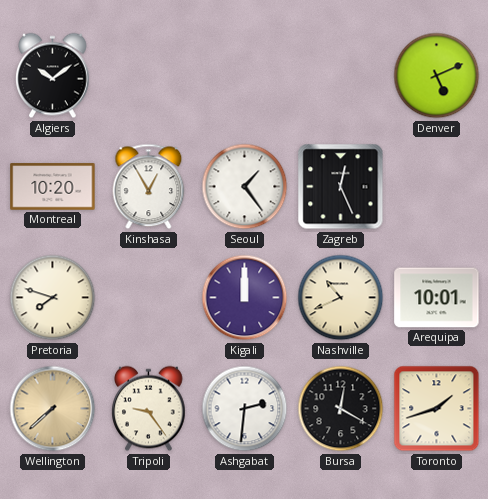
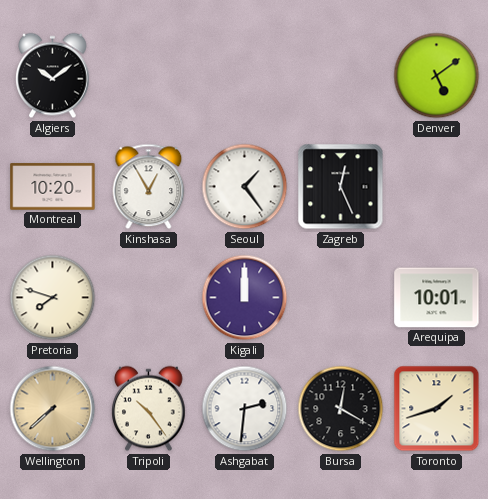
Denver: 5:11 -> 5:09 (437, 76)
Nashville: 10:41 -> none (341, 298)
Tripoli: 9:24 -> 10:24 (149, 409)
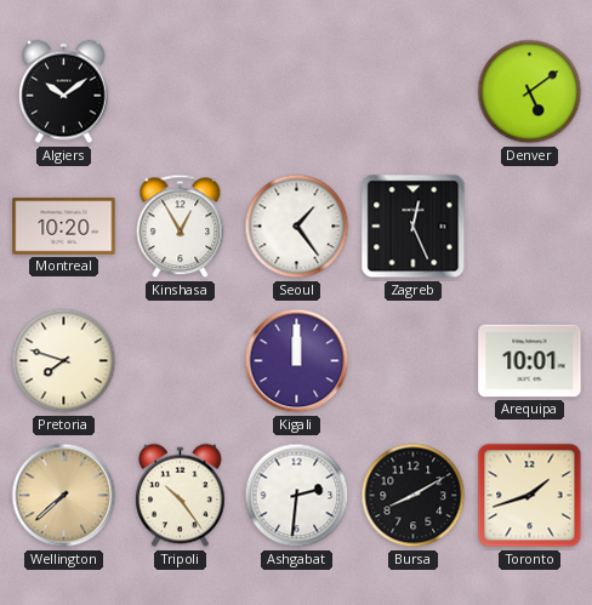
Bursa: 12:20 -> 8:10 (414, 496)
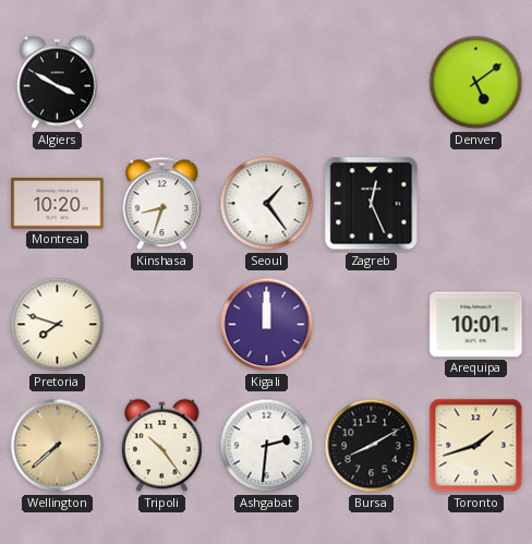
Algiers: 10:09 -> 3:50 (58, 83)
Kinshasa: 12:55 -> 8:33 (162, 204)
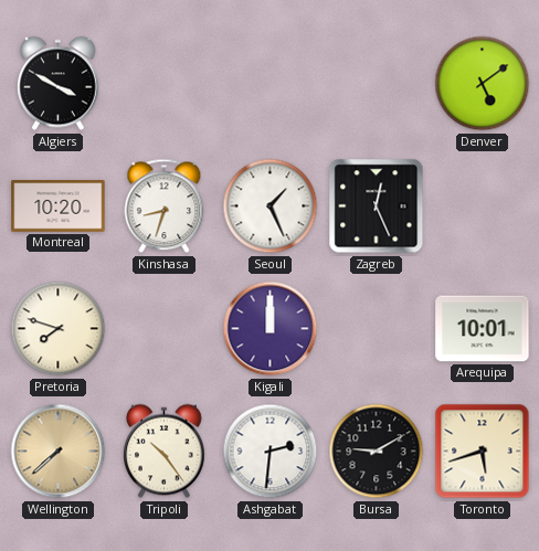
Seoul: 1:24 -> 1:26 (271, 206)
Bursa: 8:10 -> 9:10 (377, 452)
Toronto: 1:42 -> 5:42 (483, 452)
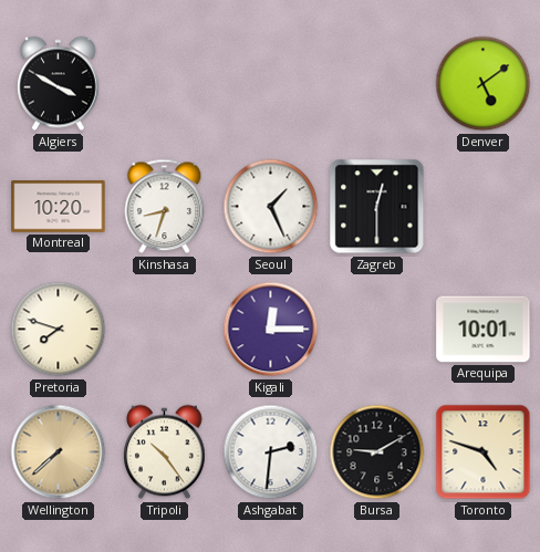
Zagreb: 12:26 -> 12:30 (377, 207)
Kigali: 12:00 -> 12:15 (271, 330)
Toronto: 5:42 -> 4:48 (484, 452)
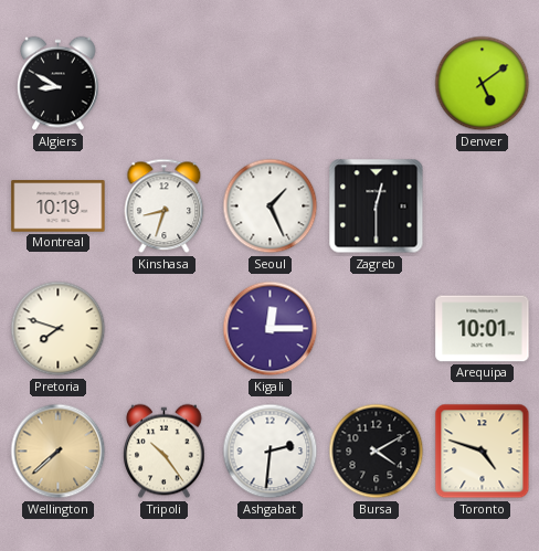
Algiers: 3:50 -> 8:50 (59, 84)
Montreal: 10:20 -> 10:19 (59, 206)
Bursa: 9:10 -> 4:10 (377, 452)
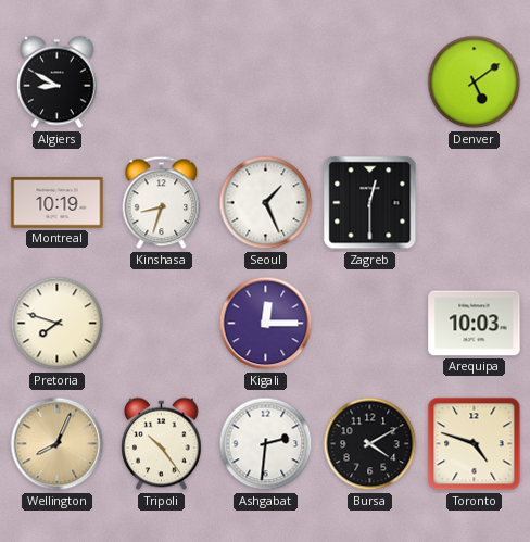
Arequipa: 10:01 -> 10:03 (475, 324)
Wellington: 7:38 -> 8:04 (58, 444)
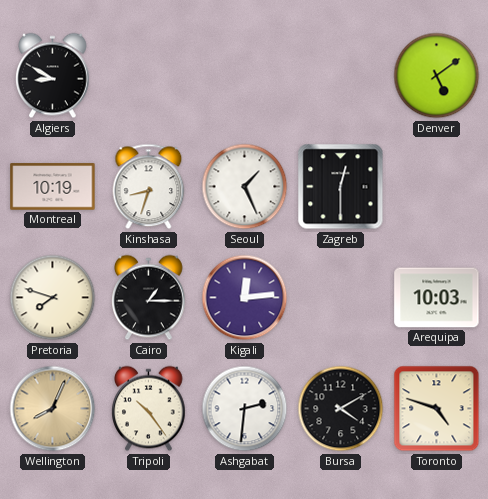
Cairo: none -> 1:15 (149, 298)
Kigali: 12:15 -> 12:14 (245, 298)
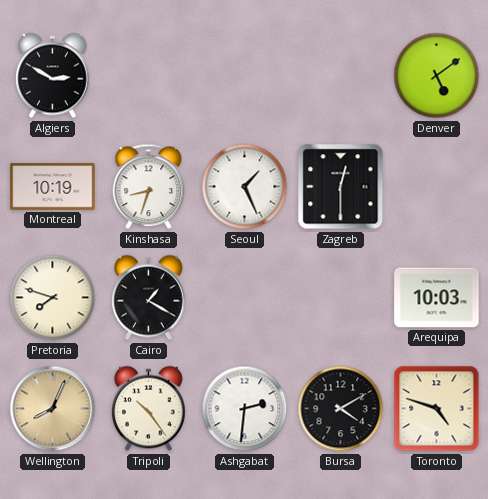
Algiers: 8:50 -> 2:50 (53, 76)
Cairo: 1:15 -> 1:20 (149, 298)
Kigali: 12:14 -> none (245, 298)
